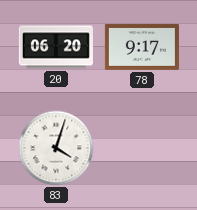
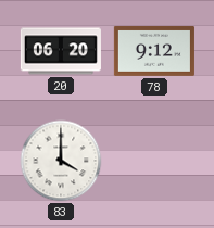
78: 9:17 -> 9:12 (154, 51)
83: 4:03 -> 4:00 (61, 161)
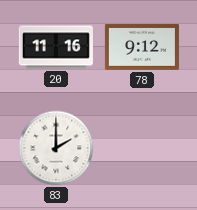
20: 06:20 -> 11:16 (56, 47)
83: 4:00 -> 2:00 (56, 148)
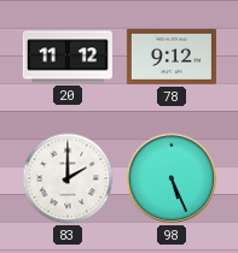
20: 11:16 -> 11:12 (68, 57)
98: none -> 5:26 (172, 178)
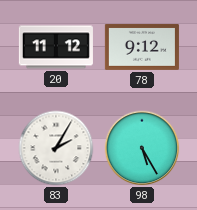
83: 2:00 -> 2:05 (56, 148)
98: 5:26 -> 5:25 (142, 148)
